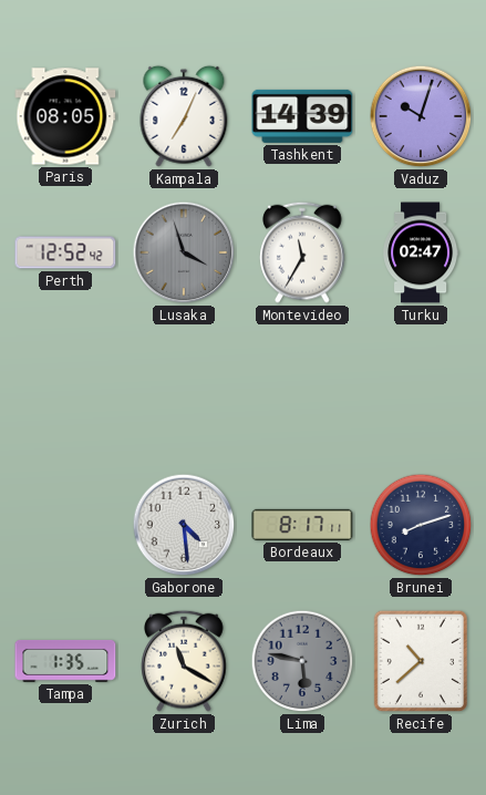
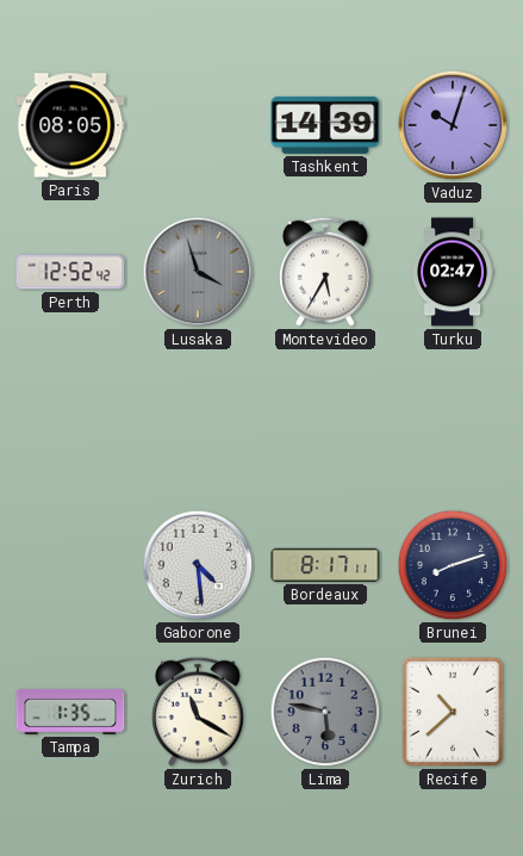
Kampala: 7:04 -> none (184, 116)
Montevideo: 11:35 -> 5:35 (325, 272)
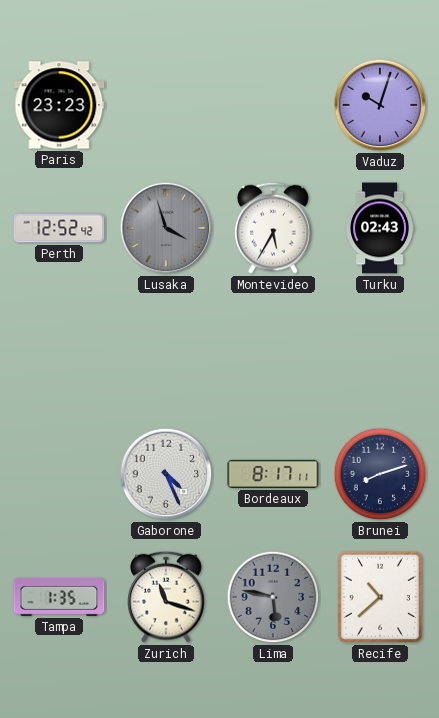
Paris: 08:05 -> 23:23 (59, 105)
Tashkent: 14:39 -> none (325, 125)
Turku: 02:47 -> 02:43 (381, 228)
Gaborone: 4:29 -> 4:26 (166, 474)
Zurich: 11:20 -> 11:18 (166, 597)
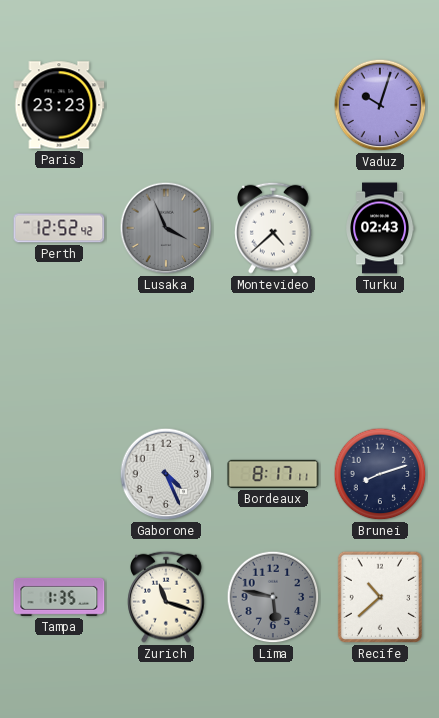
Lusaka: 3:57 -> 3:56 (166, 228)
Montevideo: 5:35 -> 4:38 (273, 228)
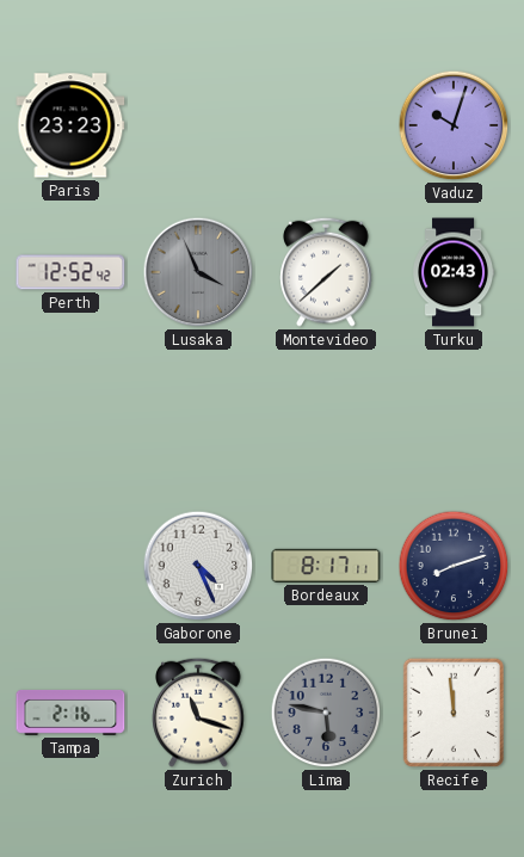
Montevideo: 4:38 -> 1:38 (326, 272)
Tampa: 1:35 -> 2:16 (70, 713)
Recife: 10:38 -> 11:59 (454, 713)
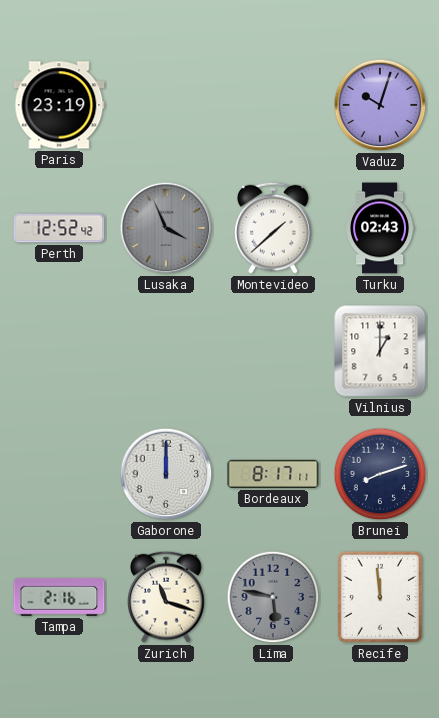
Paris: 23:23 -> 23:19 (59, 105)
Vilnius: none -> 1:00 (380, 351)
Gaborone: 4:26 -> 12:00 (166, 474)
